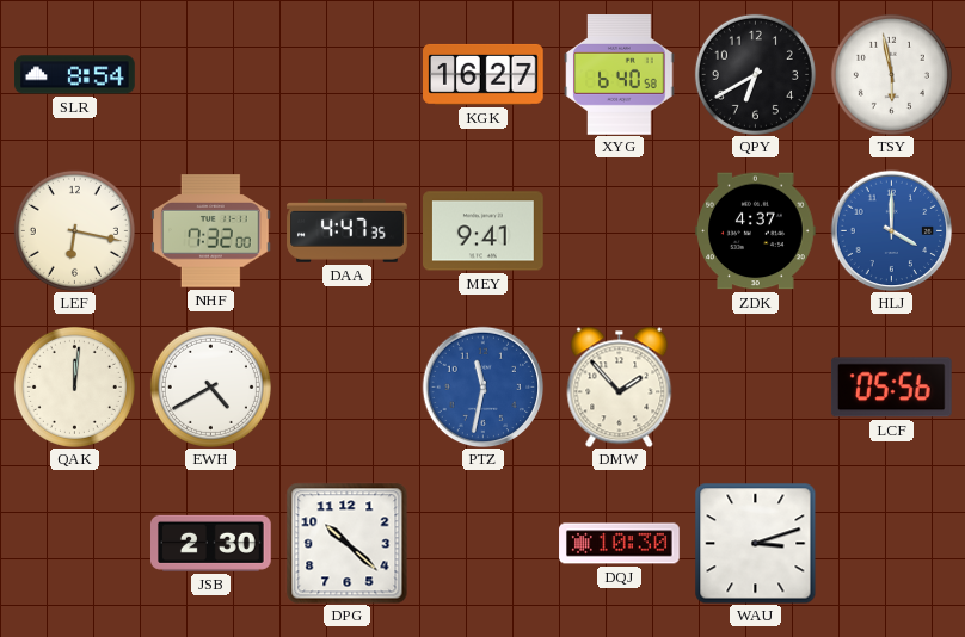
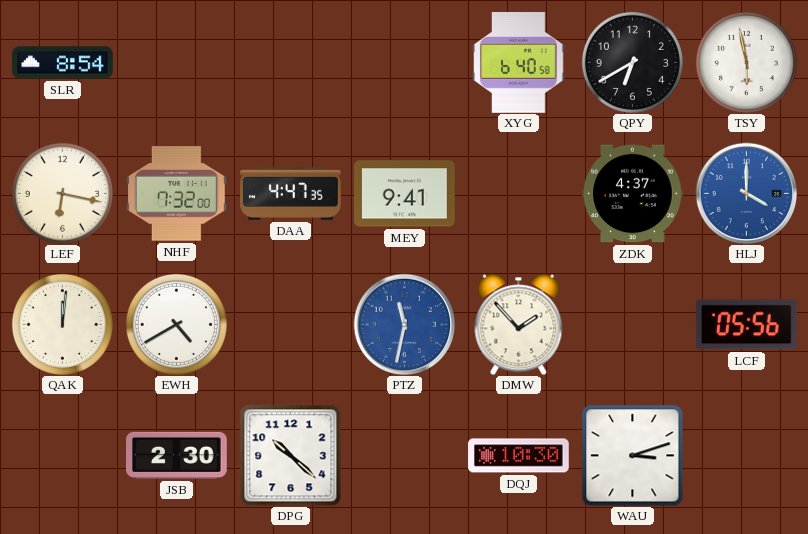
KGK: 16:27 -> none (484, 74)
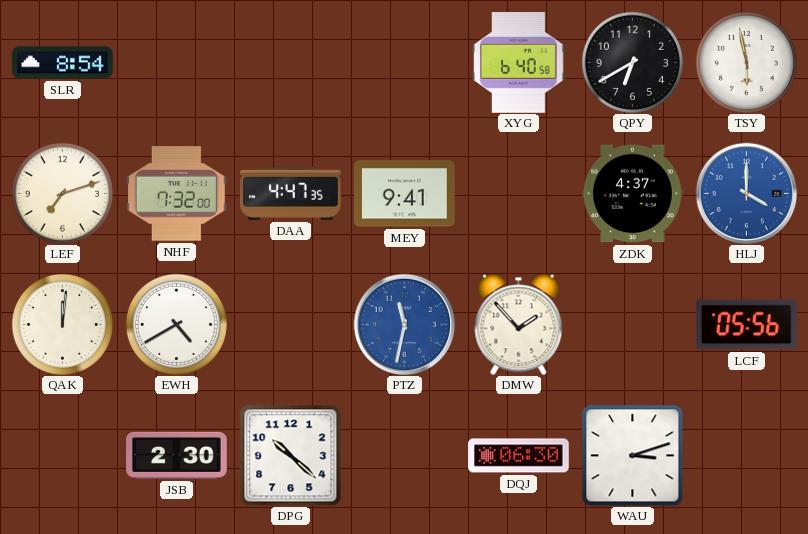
LEF: 6:17 -> 7:12 (62, 193)
DQJ: 10:30 -> 06:30 (519, 456)
